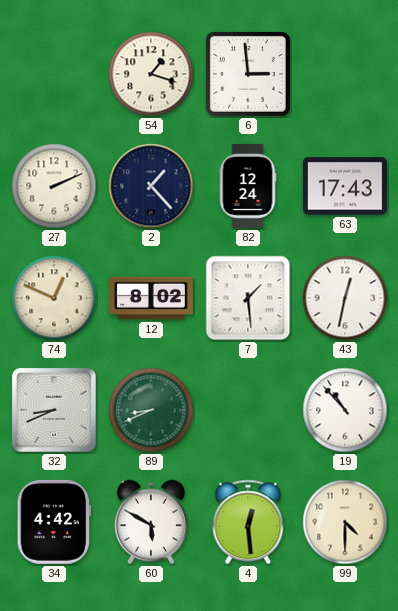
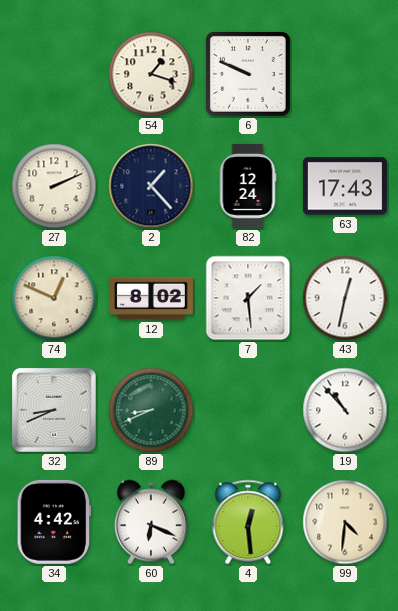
6: 2:59 -> 9:49 (248, 74)
60: 5:50 -> 6:19 (151, 522)
99: 4:30 -> 4:31 (345, 522)
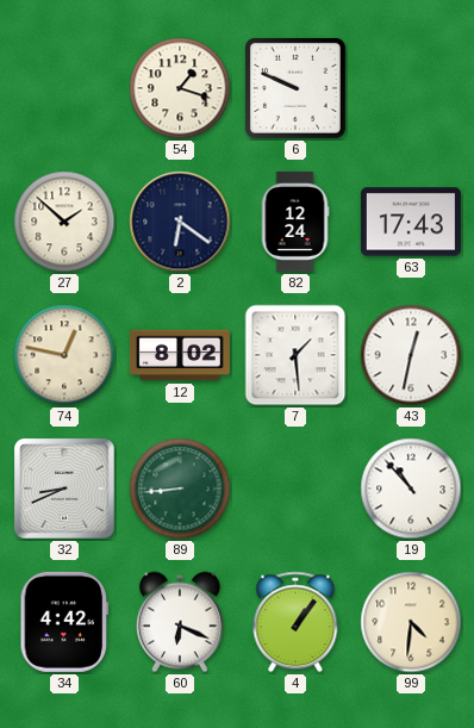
27: 2:11 -> 1:52 (64, 222)
2: 1:23 -> 6:21 (180, 222)
74: 12:49 -> 12:47 (64, 355)
89: 8:41 -> 8:44 (180, 489)
4: 12:29 -> 1:06 (295, 622)
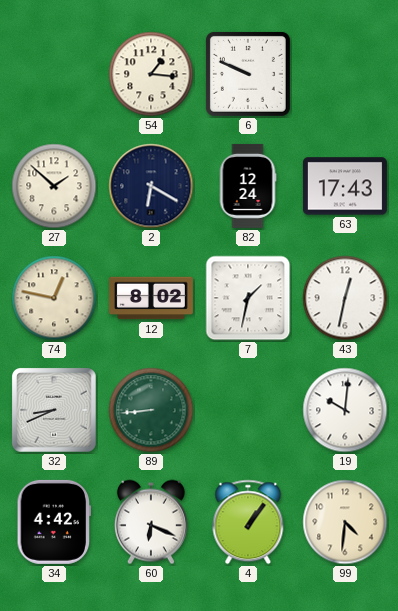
54: 1:18 -> 1:16 (151, 74)
2: 6:21 -> 6:20 (151, 186)
7: 1:29 -> 1:32 (248, 298)
19: 10:53 -> 10:01 (345, 410)
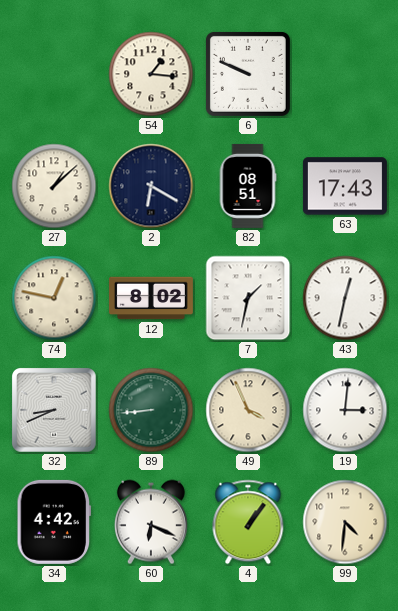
27: 1:52 -> 1:08 (54, 186)
82: 12:24 -> 08:51 (248, 186)
49: none -> 3:56 (248, 410)
19: 10:01 -> 3:01 (345, 410)
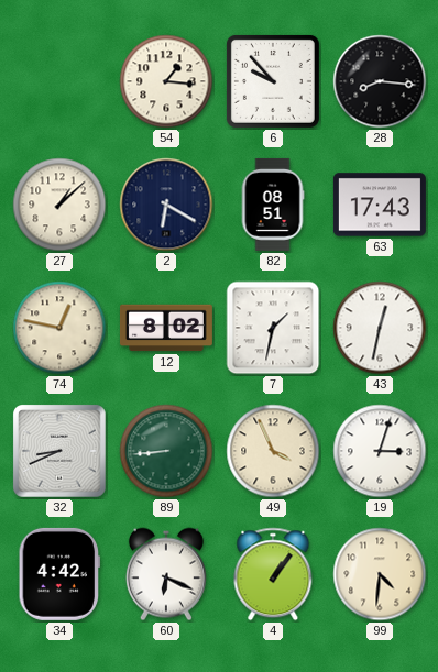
6: 9:49 -> 9:53 (273, 81)
28: none -> 8:16 (380, 81)
19: 3:01 -> 3:03 (380, 451)
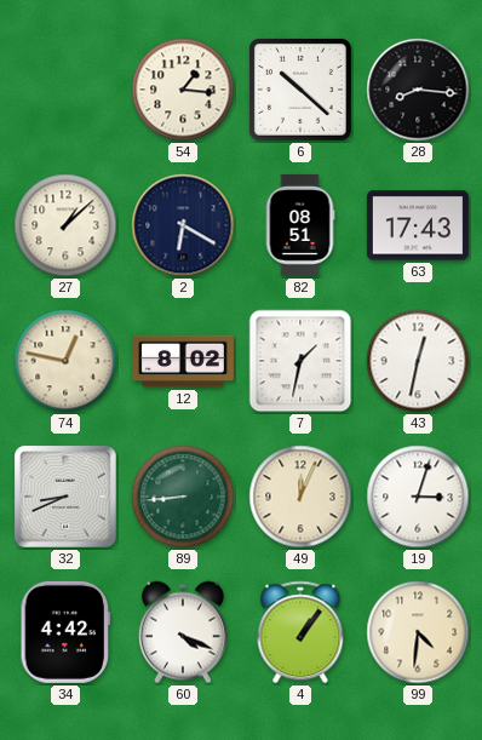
6: 9:53 -> 10:22 (300, 90)
49: 3:56 -> 12:04 (300, 497)
60: 6:19 -> 4:19 (183, 632)
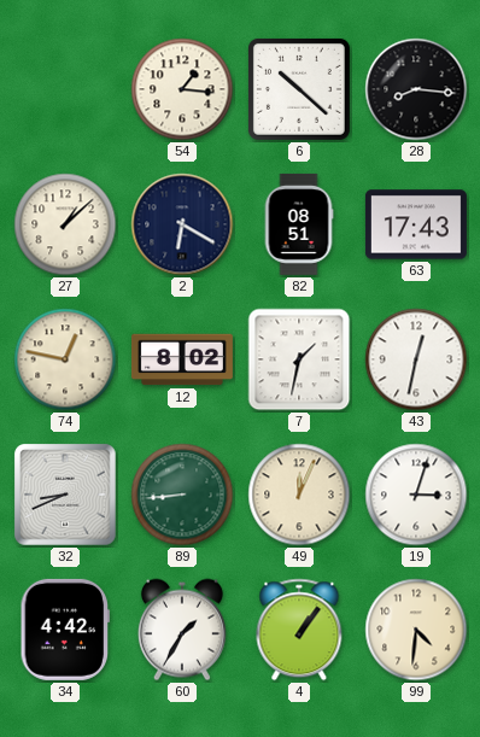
60: 4:19 -> 1:35 (182, 630)
